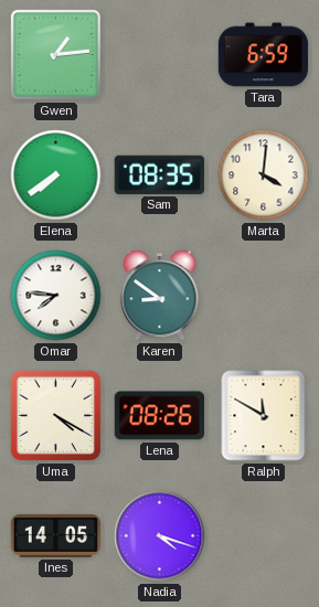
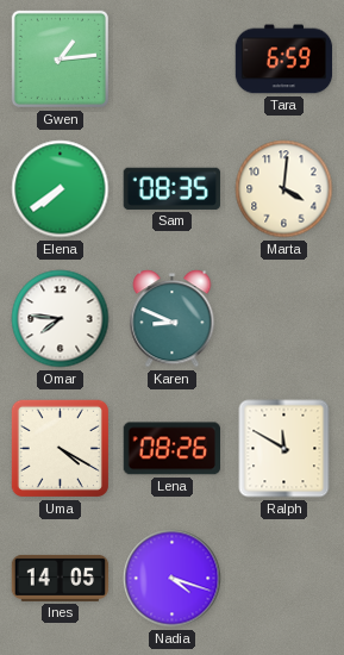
Karen: 8:51 -> 8:49 (173, 319)
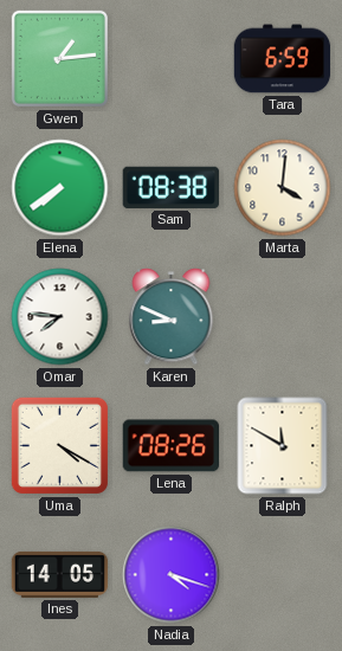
Sam: 08:35 -> 08:38 (170, 187)
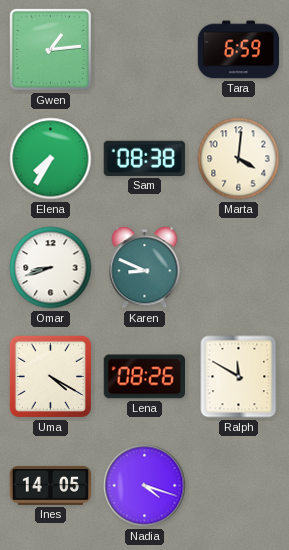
Elena: 7:39 -> 7:35 (51, 159)
Omar: 7:46 -> 8:42 (51, 268)
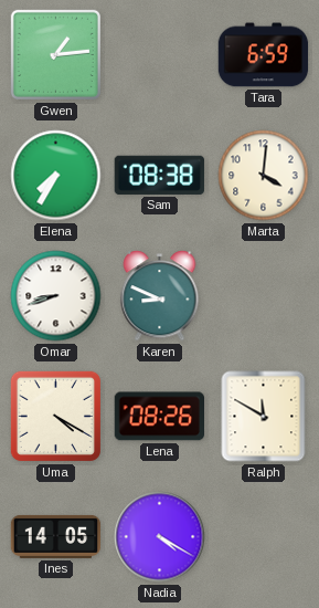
Nadia: 4:18 -> 4:20 (160, 537)
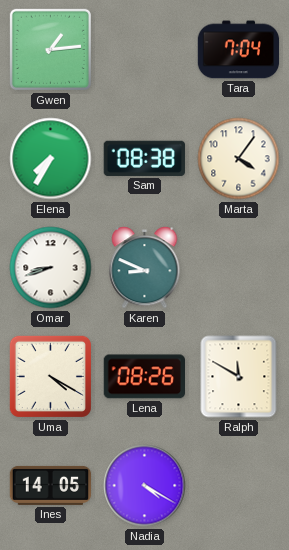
Tara: 6:59 -> 7:04 (239, 50)
Marta: 4:01 -> 4:06 (239, 159)
